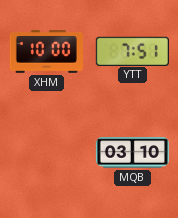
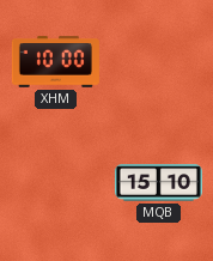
YTT: 7:51 -> none (132, 51)
MQB: 03:10 -> 15:10 (158, 183)
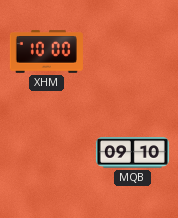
MQB: 15:10 -> 09:10 (132, 153)
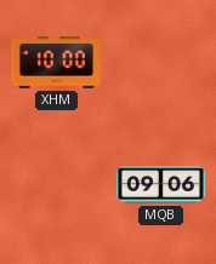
MQB: 09:10 -> 09:06 (160, 185)
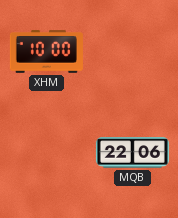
MQB: 09:06 -> 22:06 (132, 153)
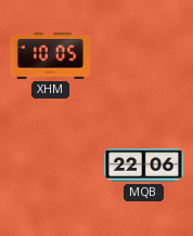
XHM: 10:00 -> 10:05 (50, 56)
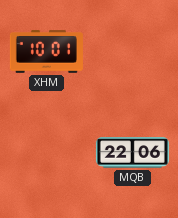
XHM: 10:05 -> 10:01 (46, 52)
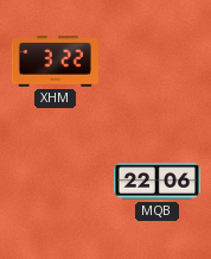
XHM: 10:01 -> 3:22 (55, 62)
